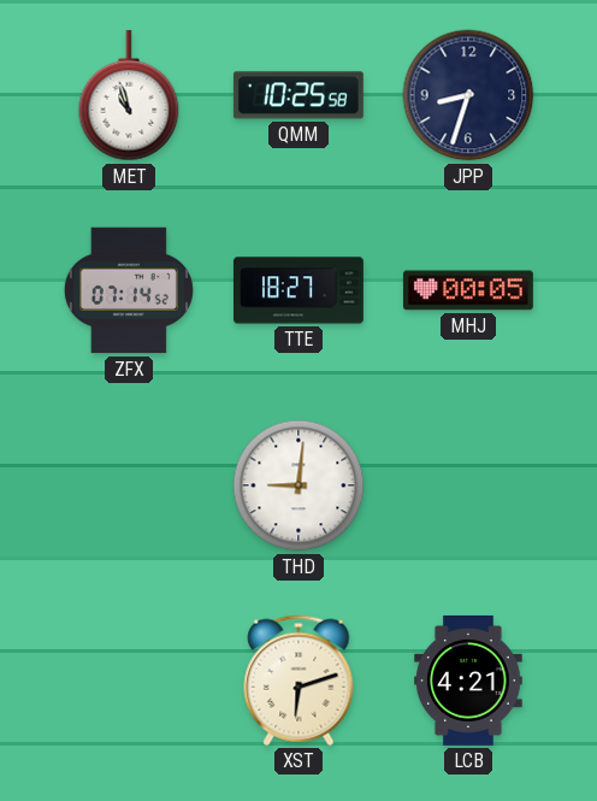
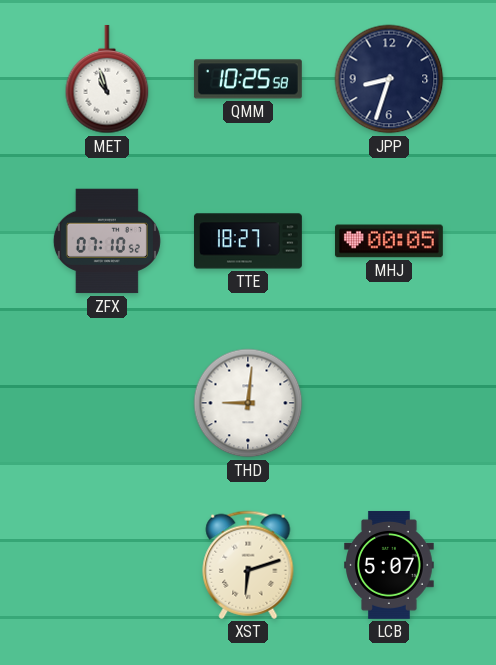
ZFX: 07:14 -> 07:10 (107, 241)
LCB: 4:21 -> 5:07 (389, 565)
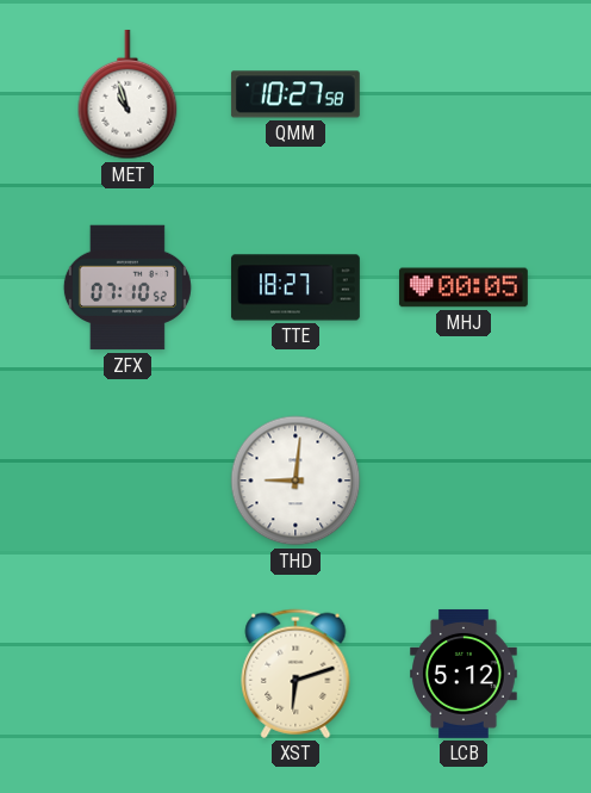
QMM: 10:25 -> 10:27 (295, 94)
JPP: 8:33 -> none (389, 79)
LCB: 5:07 -> 5:12 (464, 674)
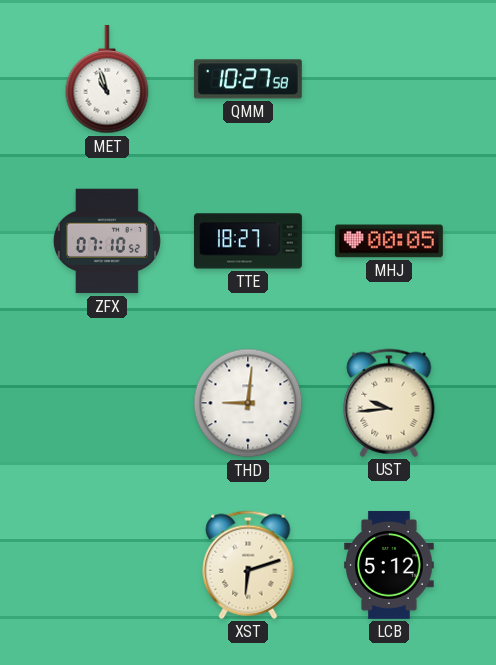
UST: none -> 9:44 (389, 403)
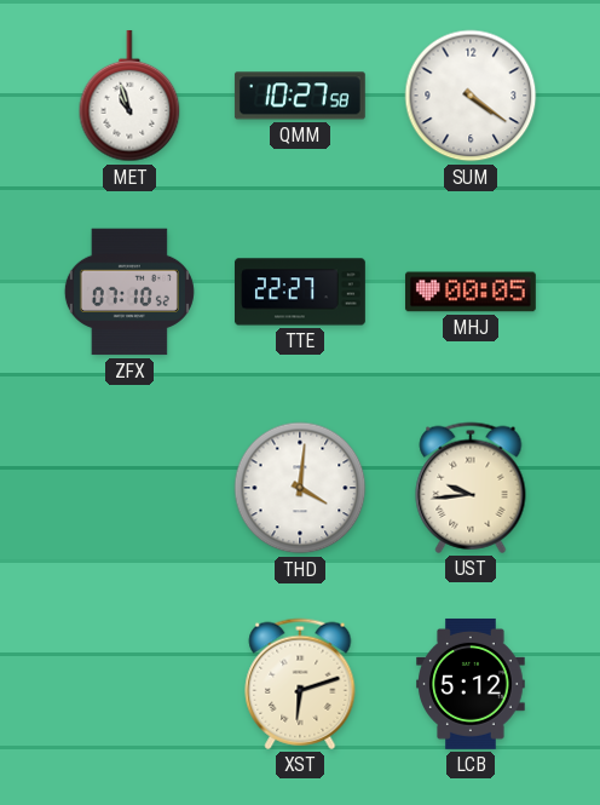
SUM: none -> 4:21 (471, 96)
TTE: 18:27 -> 22:27 (300, 292)
THD: 9:01 -> 4:01 (300, 488)
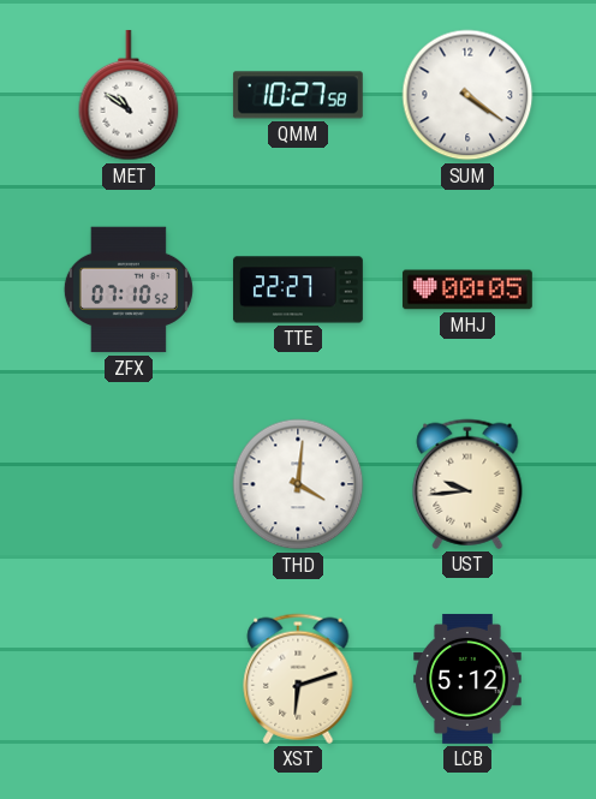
MET: 10:57 -> 10:51 (129, 95)
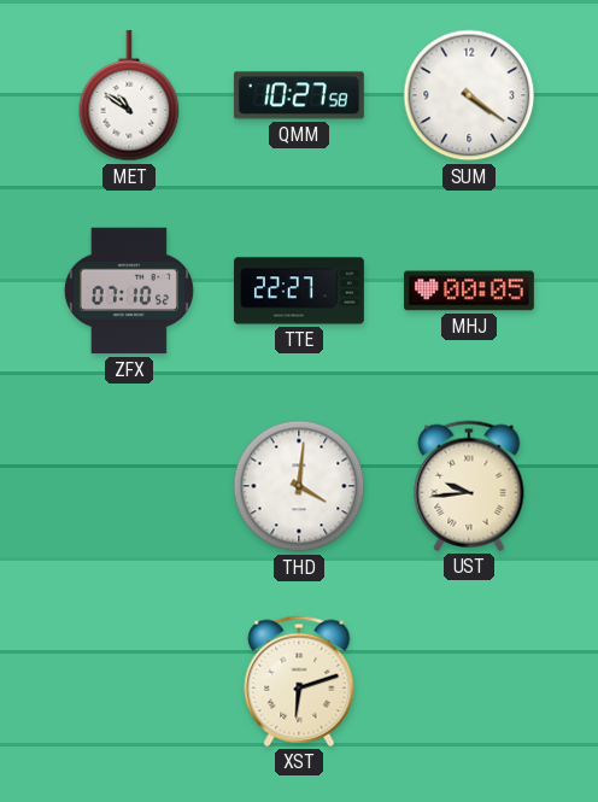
LCB: 5:12 -> none (467, 679)
